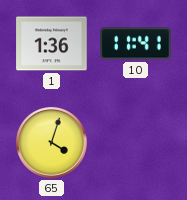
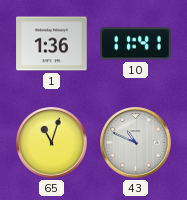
65: 4:03 -> 11:03 (52, 143)
43: none -> 10:49 (136, 143)
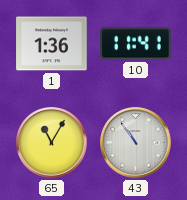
65: 11:03 -> 11:05 (52, 143)
43: 10:49 -> 10:54 (136, 143)
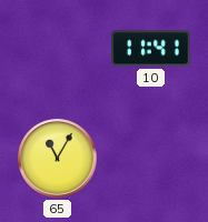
1: 1:36 -> none (52, 44)
43: 10:54 -> none (136, 143)
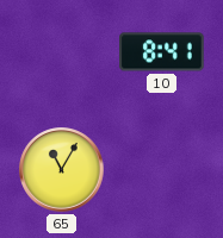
10: 11:41 -> 8:41 (162, 52)
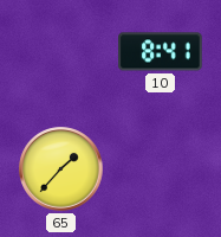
65: 11:05 -> 1:37 (61, 169)
